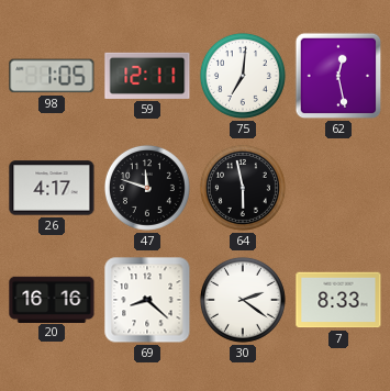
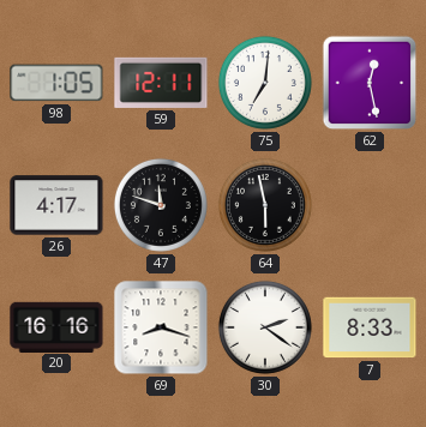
69: 8:22 -> 8:18 (161, 327)
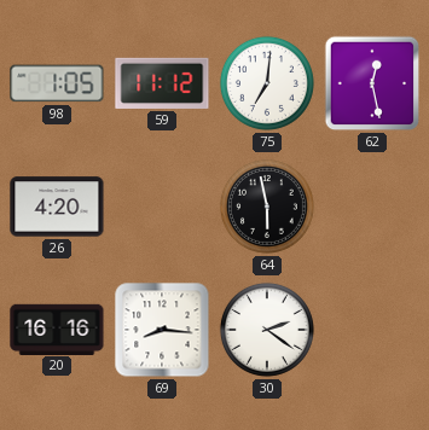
59: 12:11 -> 11:12 (162, 83)
26: 4:17 -> 4:20 (57, 207)
47: 11:48 -> none (161, 205)
69: 8:18 -> 8:16 (162, 330)
7: 8:33 -> none (370, 327)
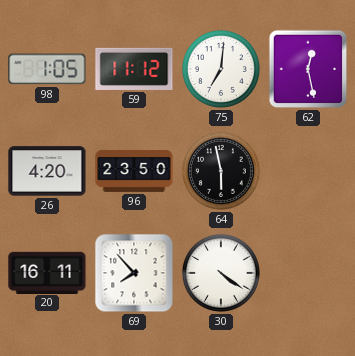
96: none -> 23:50 (134, 171)
20: 16:16 -> 16:11 (47, 272)
69: 8:16 -> 7:53 (134, 273)
30: 2:21 -> 4:21 (221, 273)
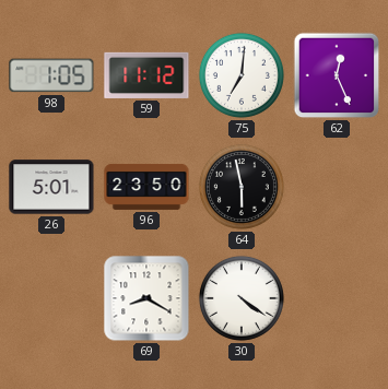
62: 12:28 -> 12:26 (337, 75)
26: 4:20 -> 5:01 (51, 187)
20: 16:11 -> none (47, 272)
69: 7:53 -> 8:20 (146, 298)
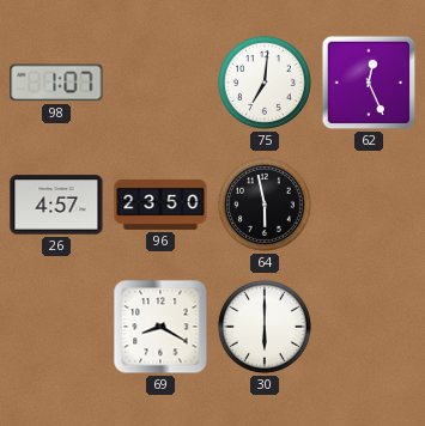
98: 1:05 -> 1:07 (56, 83)
59: 11:12 -> none (146, 75)
26: 5:01 -> 4:57 (56, 205)
30: 4:21 -> 6:00 (265, 327)
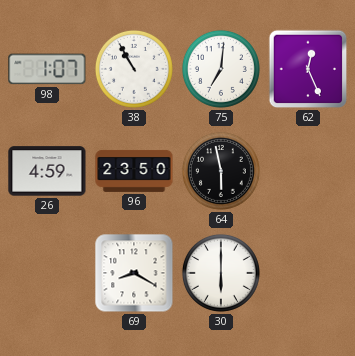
38: none -> 10:55 (134, 69)
26: 4:57 -> 4:59 (47, 171)
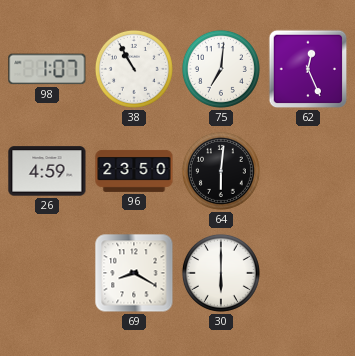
64: 5:58 -> 6:01 (221, 171)
